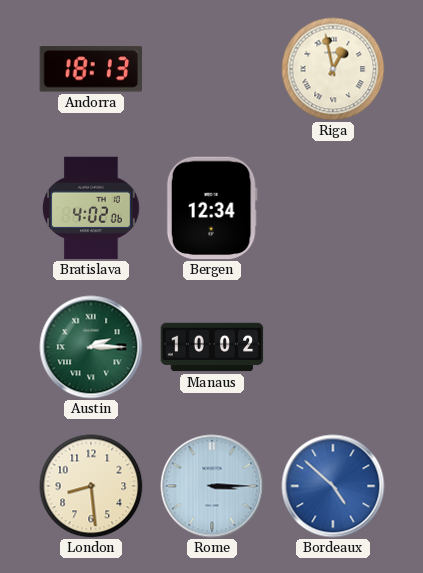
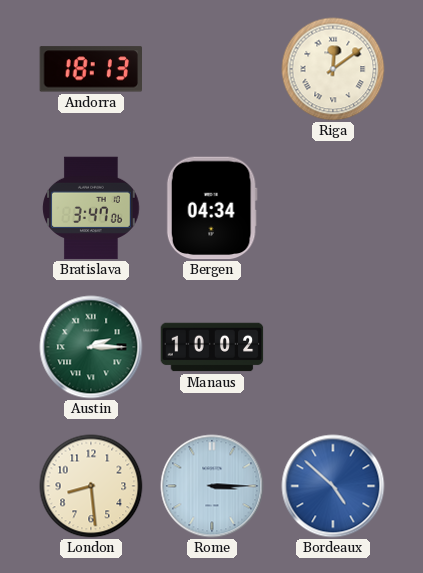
Riga: 12:58 -> 12:09 (333, 69)
Bratislava: 4:02 -> 3:47 (91, 208)
Bergen: 12:34 -> 04:34 (212, 208)
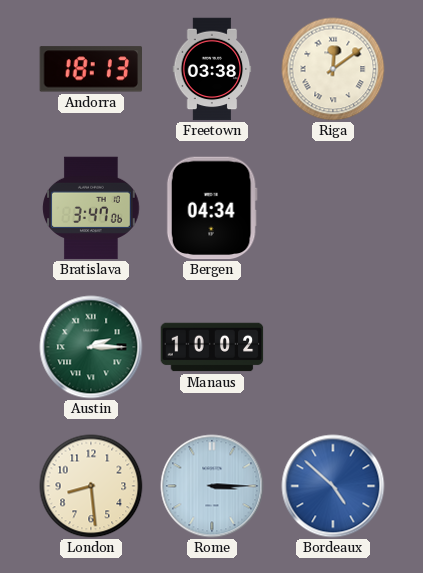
Freetown: none -> 03:38 (212, 69)
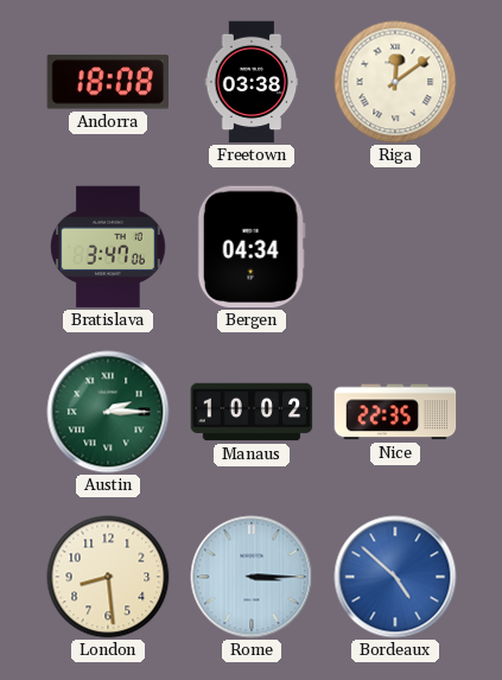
Andorra: 18:13 -> 18:08 (107, 82)
Nice: none -> 22:35 (395, 412)
